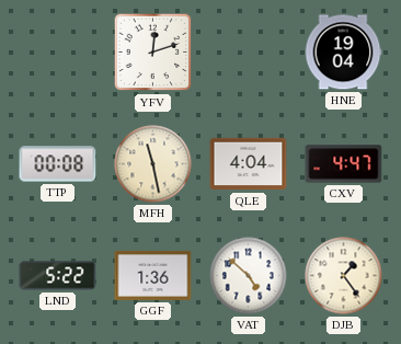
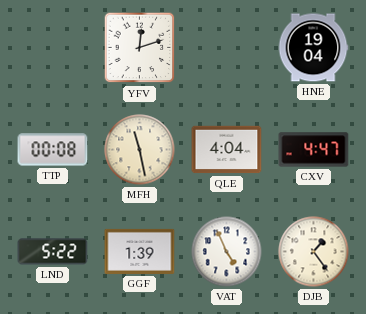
GGF: 1:36 -> 1:39 (140, 251)
VAT: 4:52 -> 4:56 (227, 252)
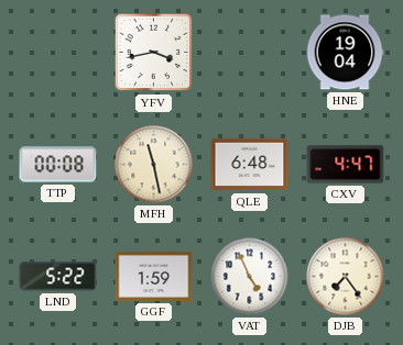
YFV: 12:12 -> 3:43 (154, 53)
QLE: 4:04 -> 6:48 (250, 165)
GGF: 1:39 -> 1:59 (154, 276)
DJB: 1:24 -> 7:24 (346, 277)
